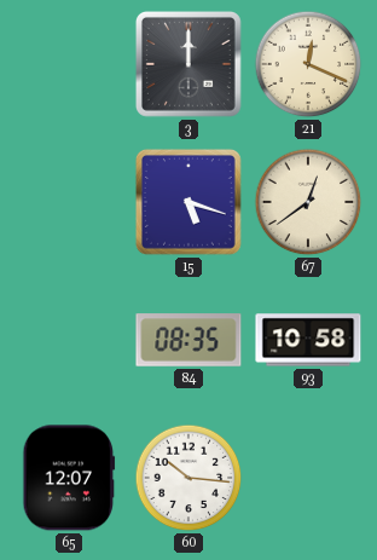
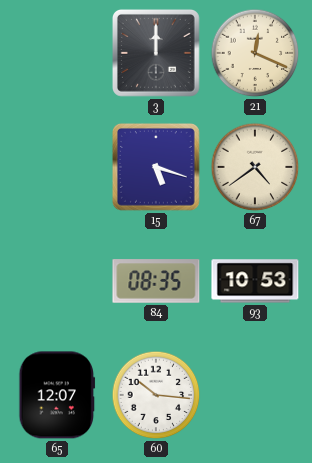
67: 12:39 -> 4:39 (255, 167)
93: 10:58 -> 10:53 (255, 281)
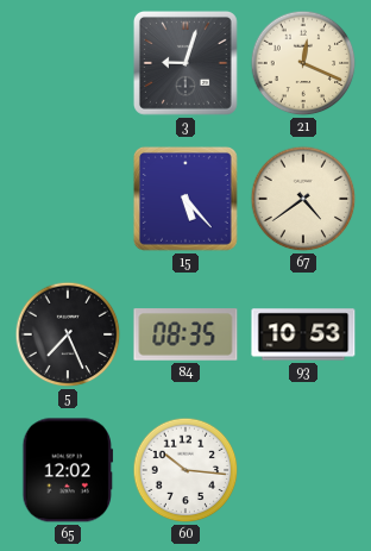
3: 12:00 -> 9:03 (185, 63)
15: 5:18 -> 5:23 (185, 199)
5: none -> 7:26 (68, 334)
65: 12:07 -> 12:02 (68, 470)
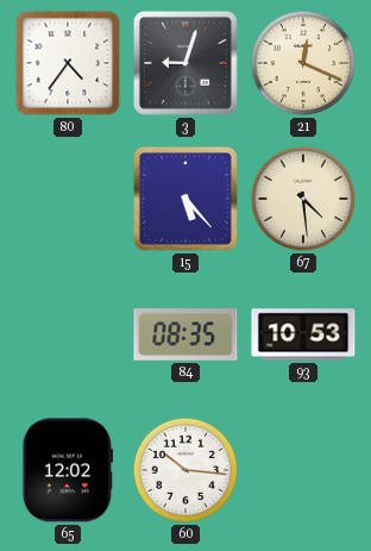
80: none -> 4:36 (68, 63)
67: 4:39 -> 4:29 (303, 199)
5: 7:26 -> none (68, 334)
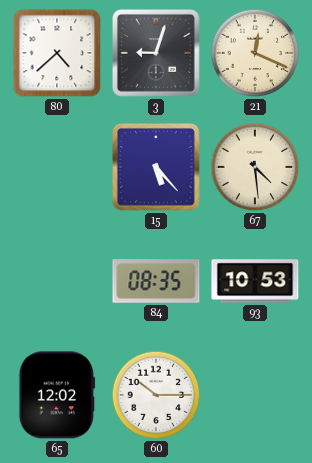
80: 4:36 -> 4:38 (57, 53)
60: 10:16 -> 10:15 (156, 395)
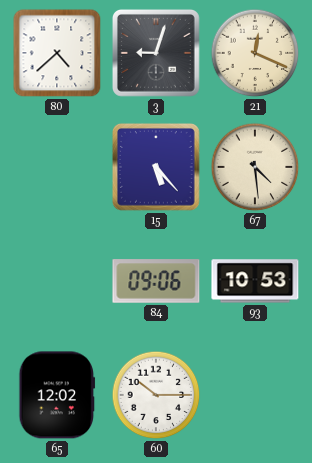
84: 08:35 -> 09:06 (156, 281)
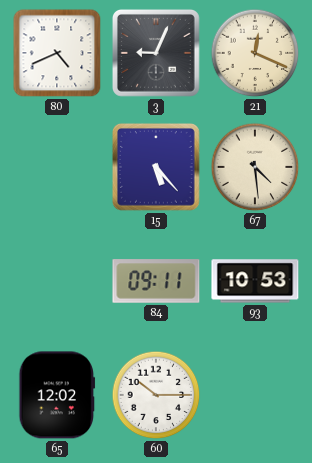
80: 4:38 -> 4:41 (57, 53)
3: 9:03 -> 9:04 (156, 53)
84: 09:06 -> 09:11 (156, 281)
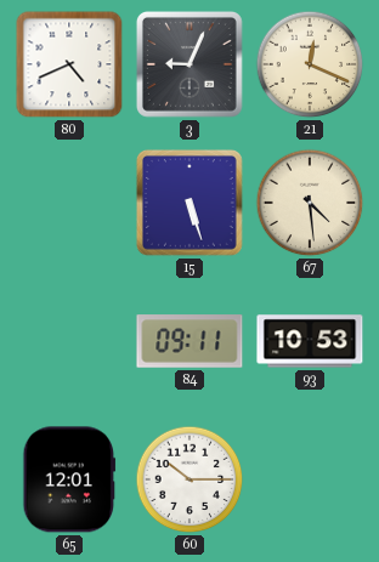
15: 5:23 -> 5:27 (189, 203)
65: 12:02 -> 12:01 (69, 479)
